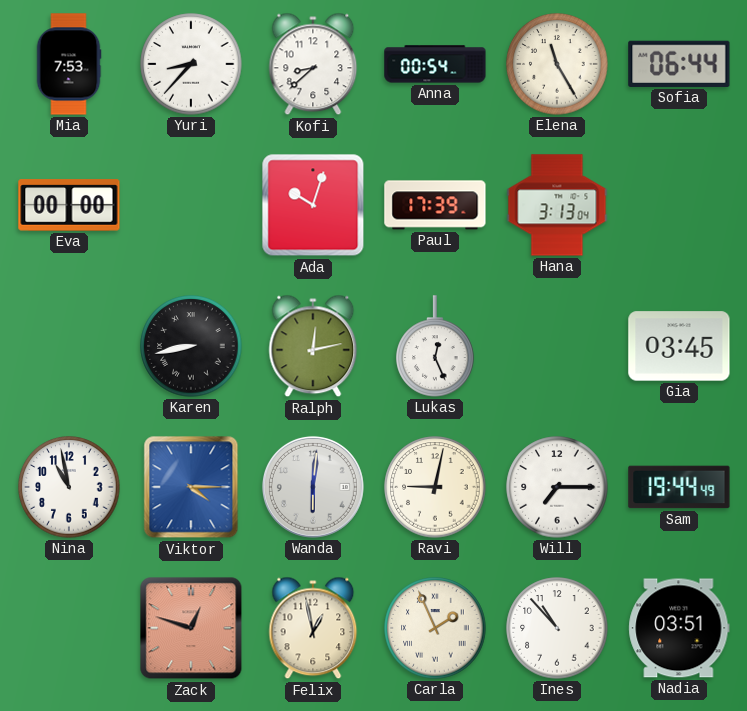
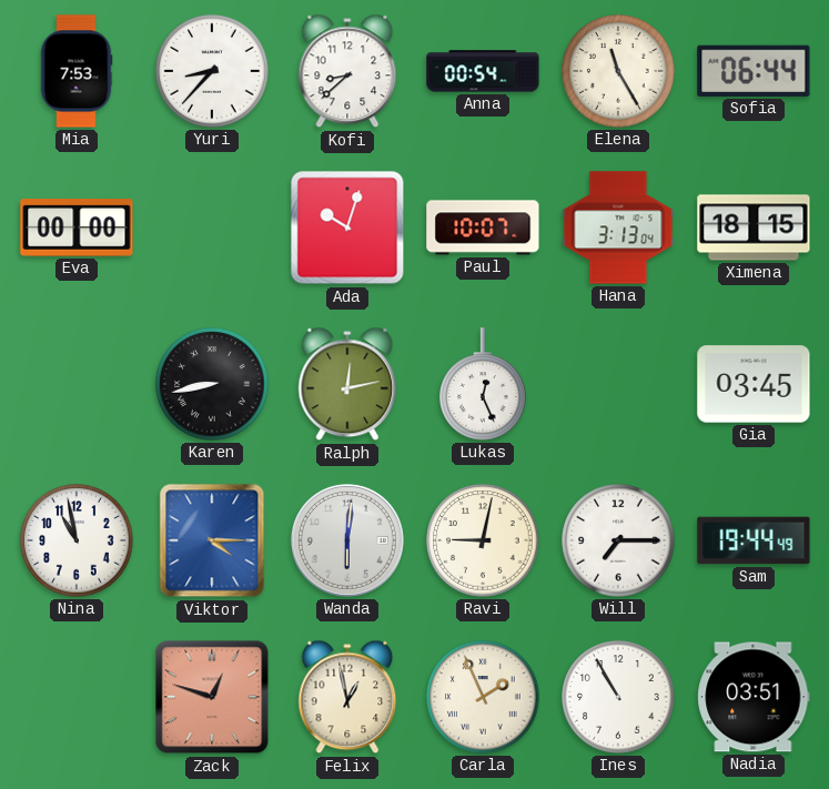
Paul: 17:39 -> 10:07 (483, 227)
Ximena: none -> 18:15 (754, 227)
Ines: 10:53 -> 10:55 (618, 697)
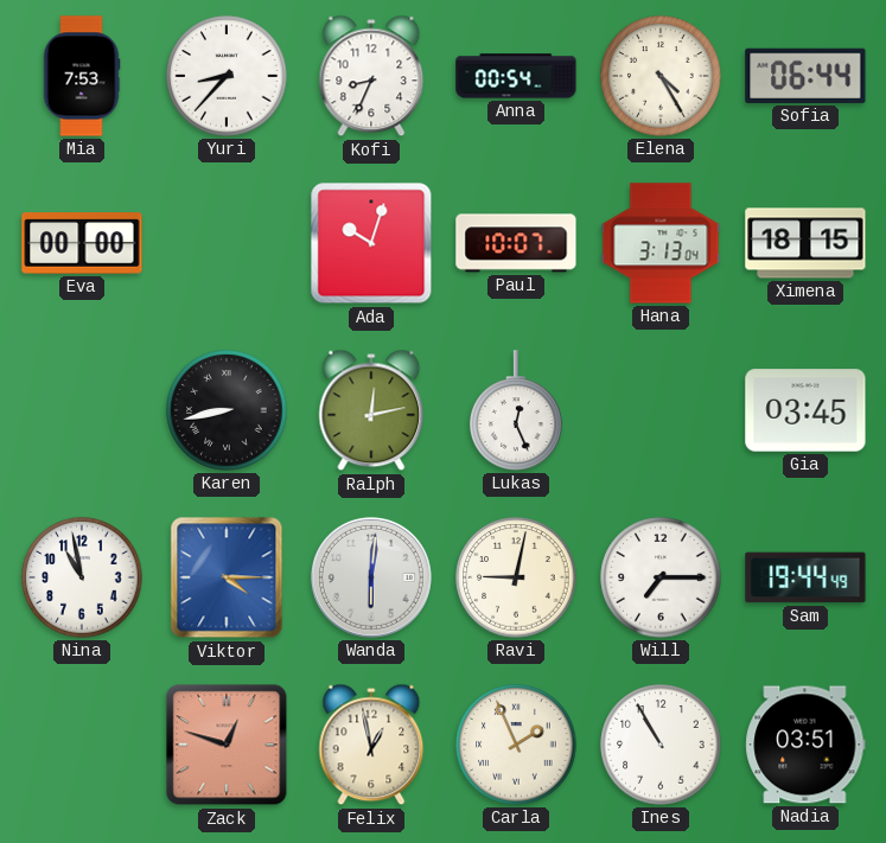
Kofi: 8:38 -> 8:34 (371, 76)
Elena: 11:25 -> 4:25 (661, 76)
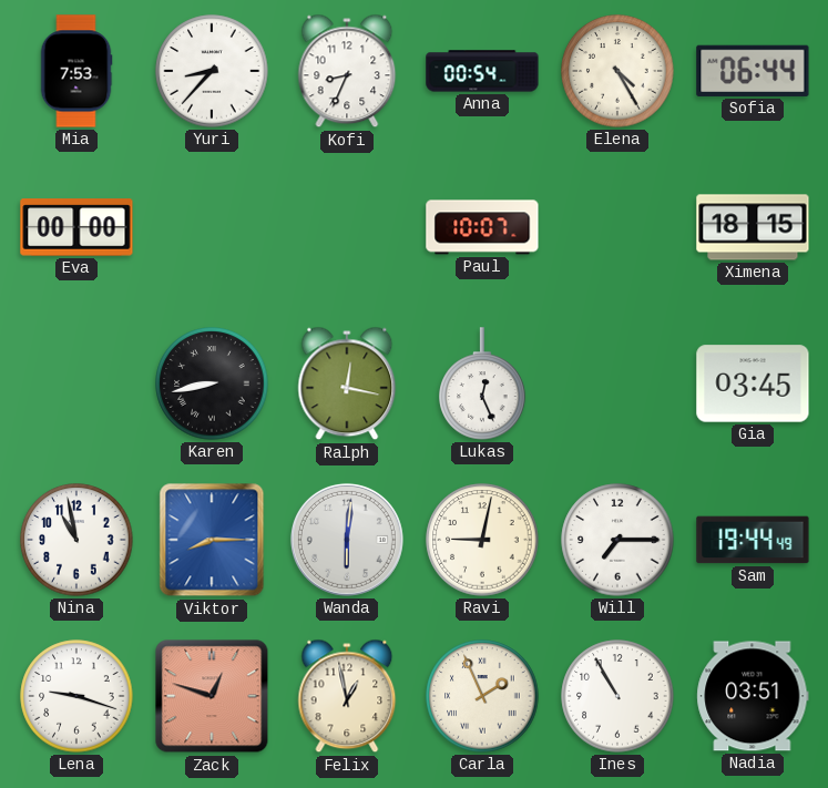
Ada: 10:03 -> none (371, 243)
Hana: 3:13 -> none (661, 243)
Ralph: 12:13 -> 12:17 (347, 383)
Viktor: 4:15 -> 8:15 (212, 540)
Lena: none -> 9:18 (76, 696)
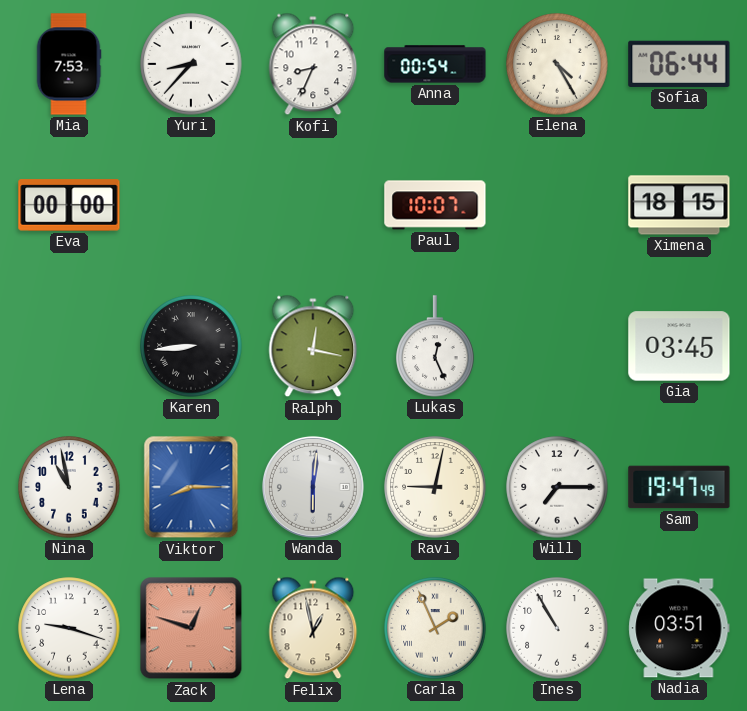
Karen: 8:43 -> 8:44 (191, 346)
Sam: 19:44 -> 19:47 (679, 487)
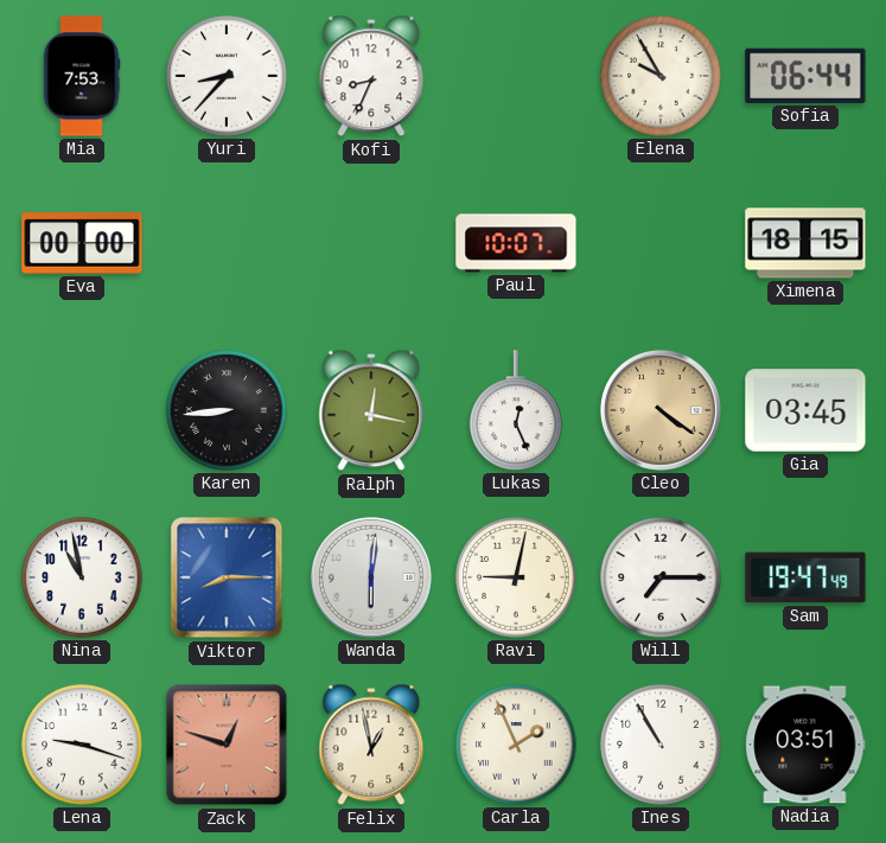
Anna: 00:54 -> none (435, 64)
Elena: 4:25 -> 9:55 (661, 76)
Cleo: none -> 4:21 (661, 410)
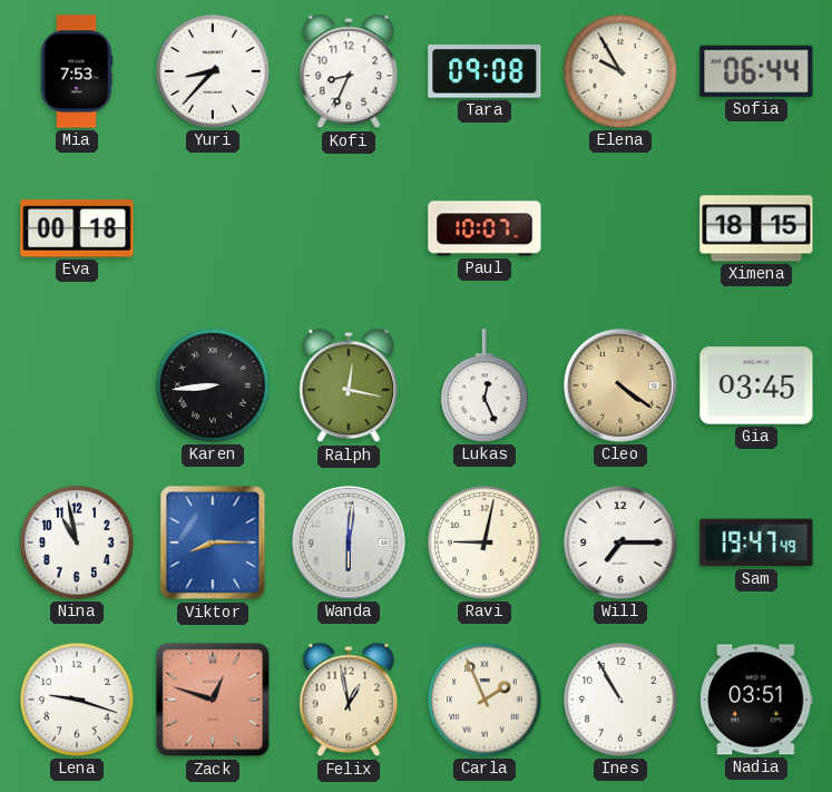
Tara: none -> 09:08 (484, 71)
Eva: 00:00 -> 00:18 (77, 228)
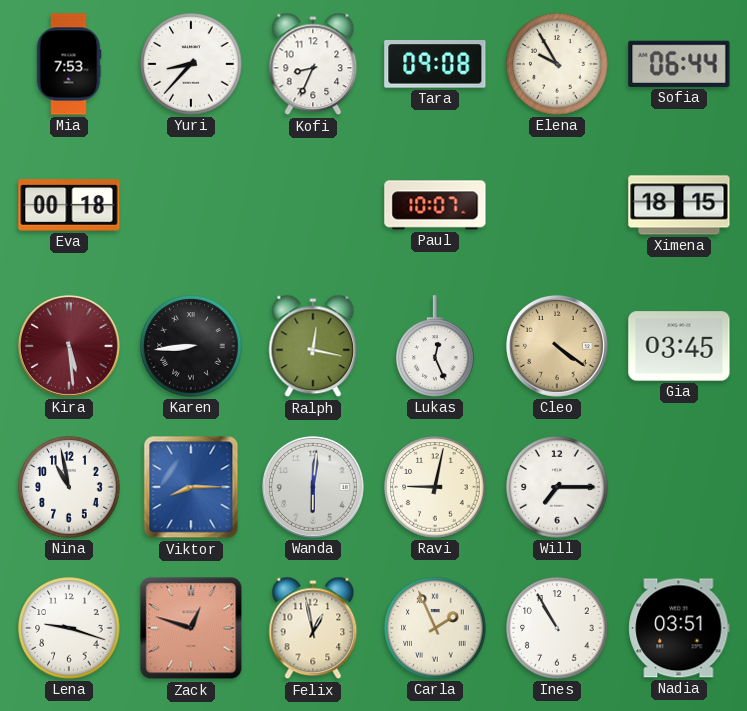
Kira: none -> 5:29 (69, 346)
Sam: 19:47 -> none (756, 542)
